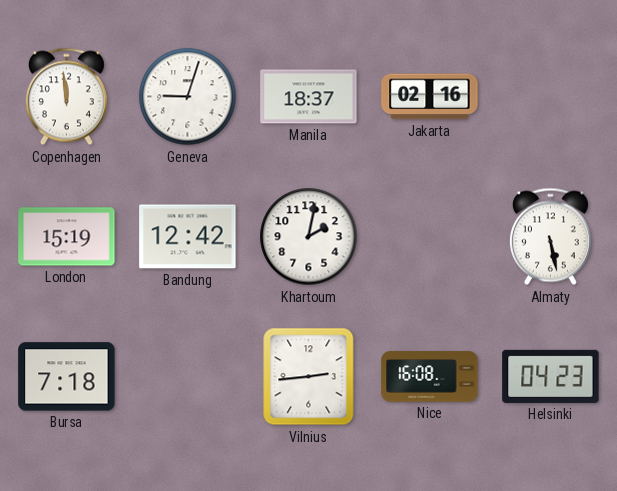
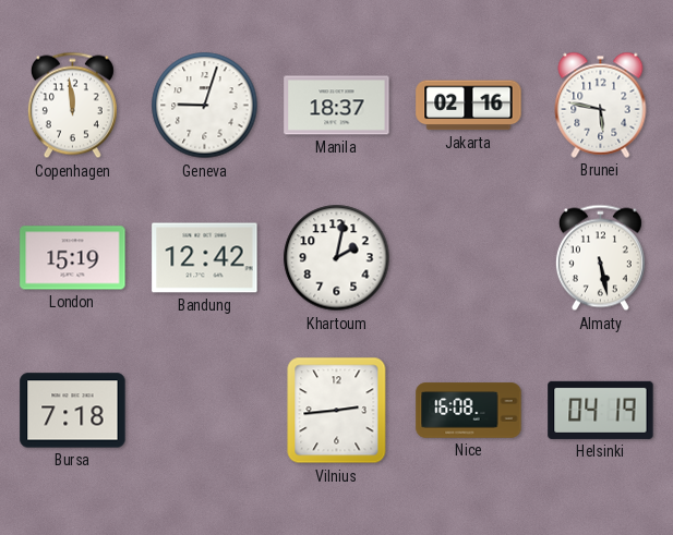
Brunei: none -> 5:47 (601, 105)
Helsinki: 04:23 -> 04:19 (601, 410)
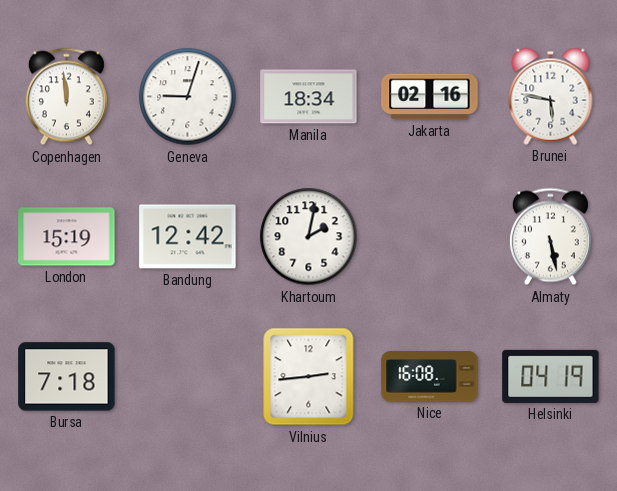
Manila: 18:37 -> 18:34 (309, 97)
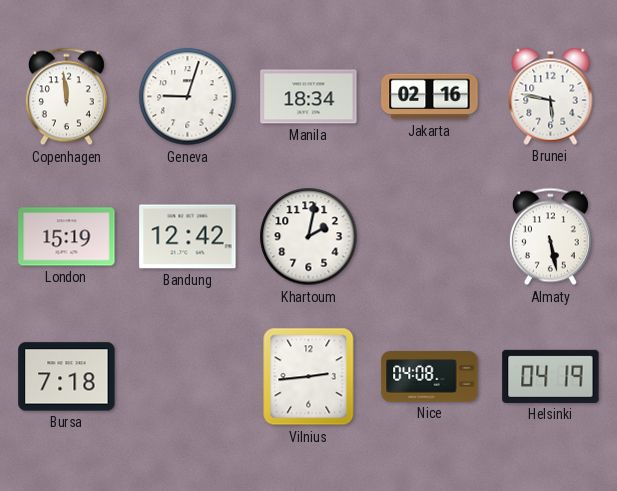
Nice: 16:08 -> 04:08 (430, 377)
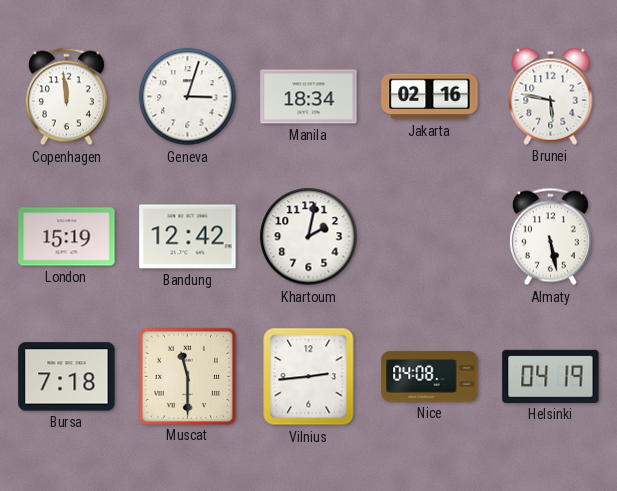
Geneva: 9:03 -> 3:03 (188, 97)
Muscat: none -> 11:30 (187, 376)
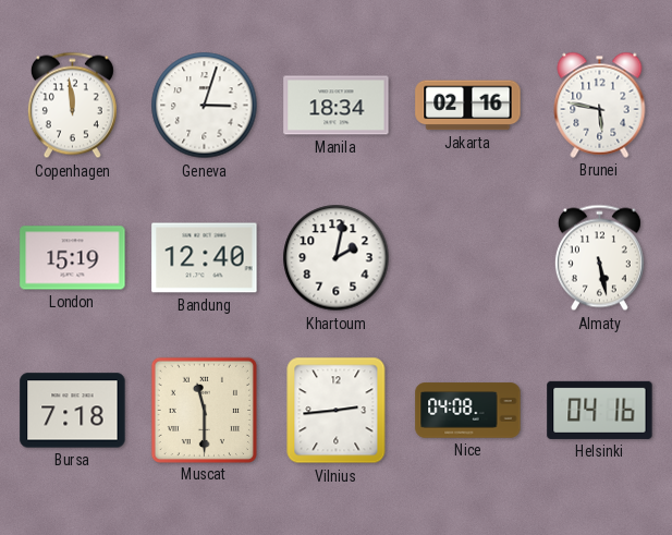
Bandung: 12:42 -> 12:40 (205, 258)
Helsinki: 04:19 -> 04:16 (600, 410)
